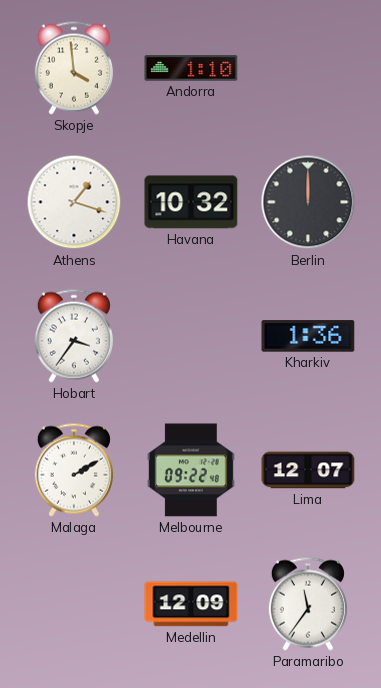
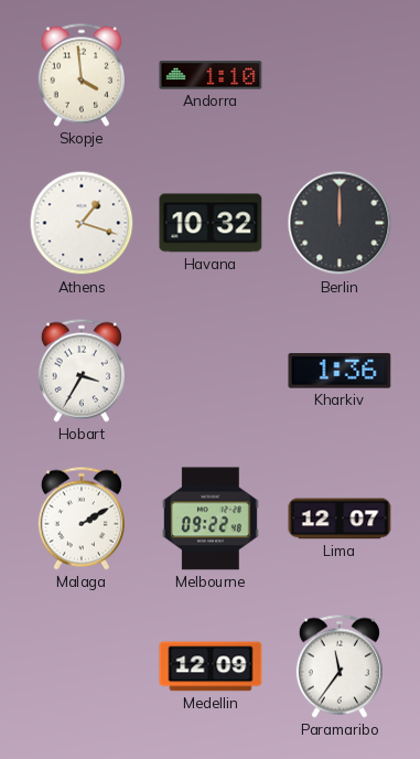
Hobart: 3:36 -> 3:35 (82, 371)
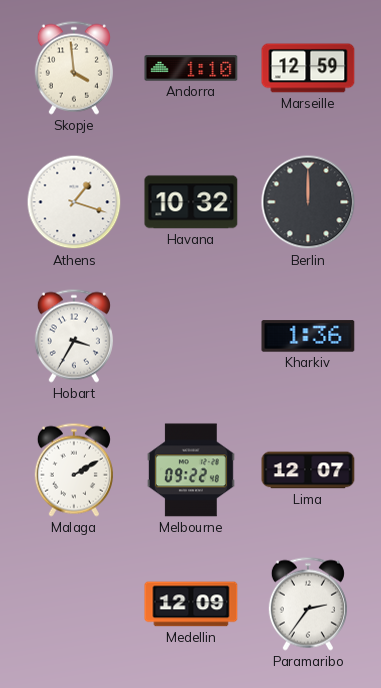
Marseille: none -> 12:59 (308, 68)
Paramaribo: 11:36 -> 2:36 (308, 604)
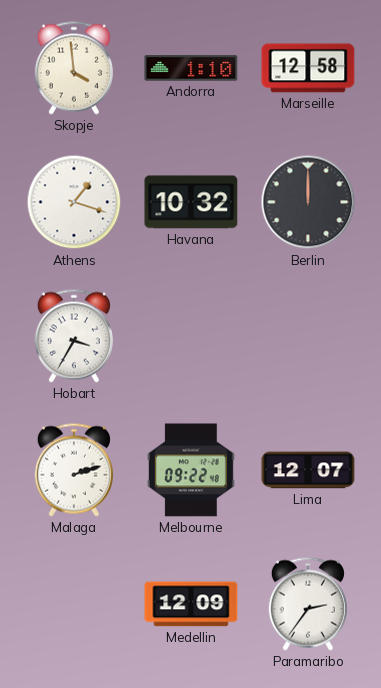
Marseille: 12:59 -> 12:58 (308, 68)
Kharkiv: 1:36 -> none (308, 336)
Malaga: 2:10 -> 2:12 (74, 470)
